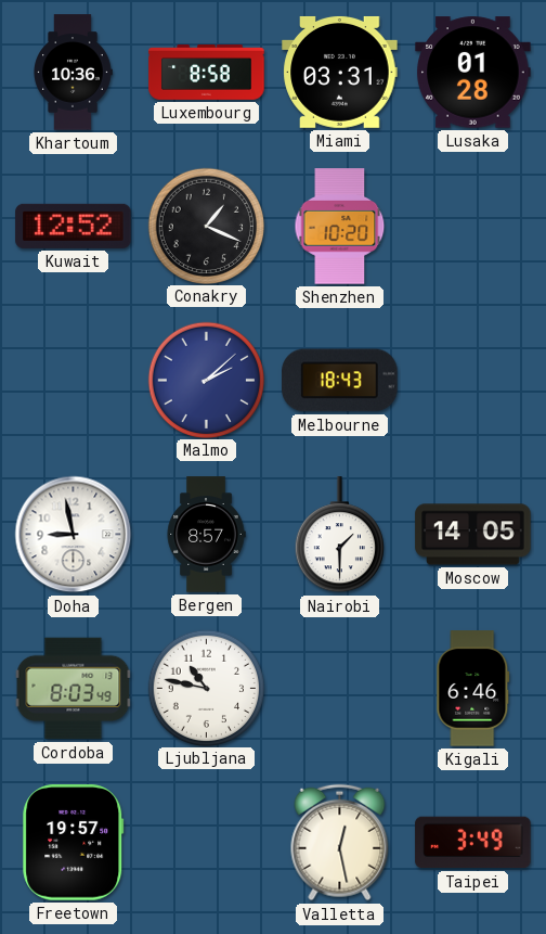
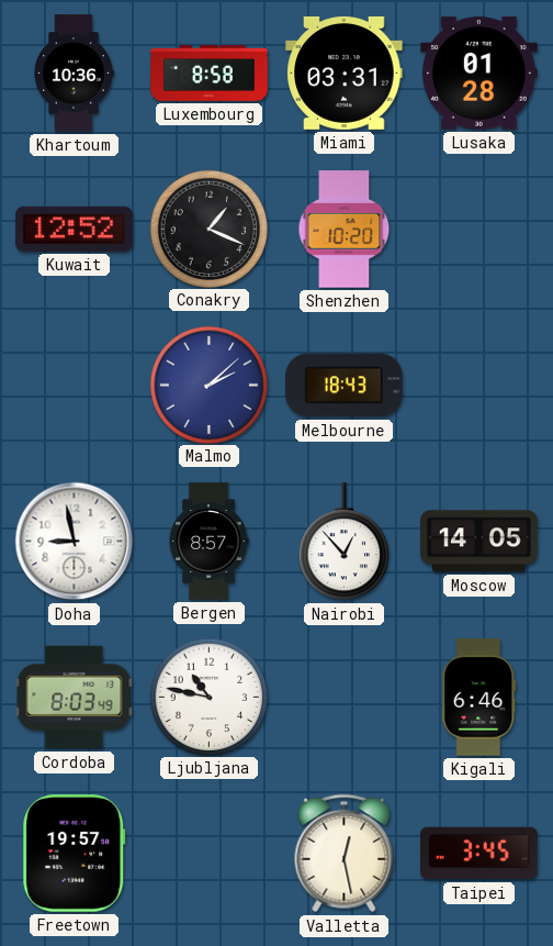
Nairobi: 1:30 -> 12:53 (343, 542)
Taipei: 3:49 -> 3:45 (479, 854)
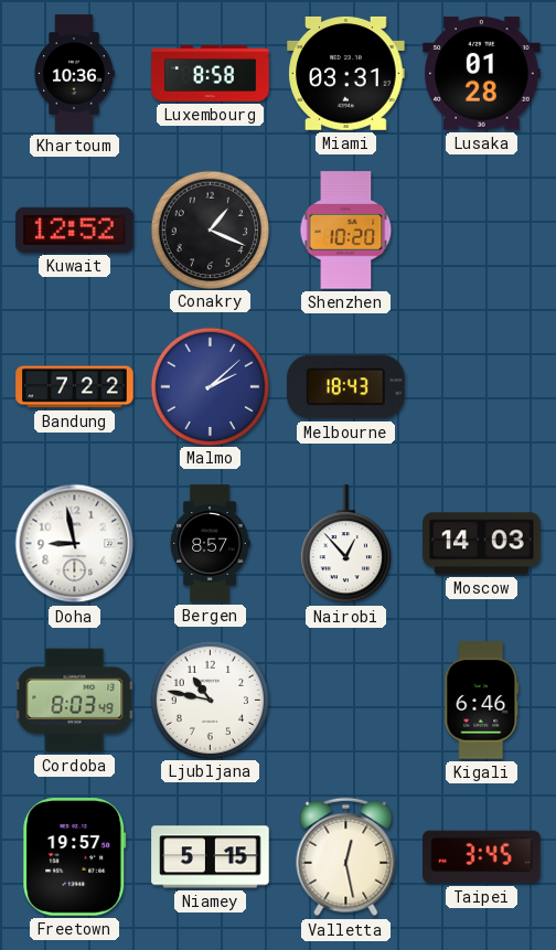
Bandung: none -> 7:22 (75, 387)
Moscow: 14:05 -> 14:03 (482, 544)
Niamey: none -> 5:15 (211, 857)
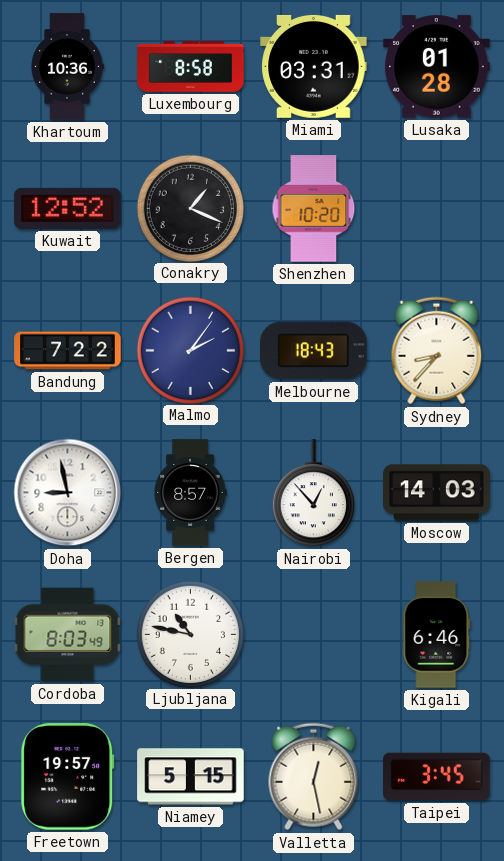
Malmo: 2:08 -> 2:06 (190, 350)
Sydney: none -> 8:37 (437, 351)
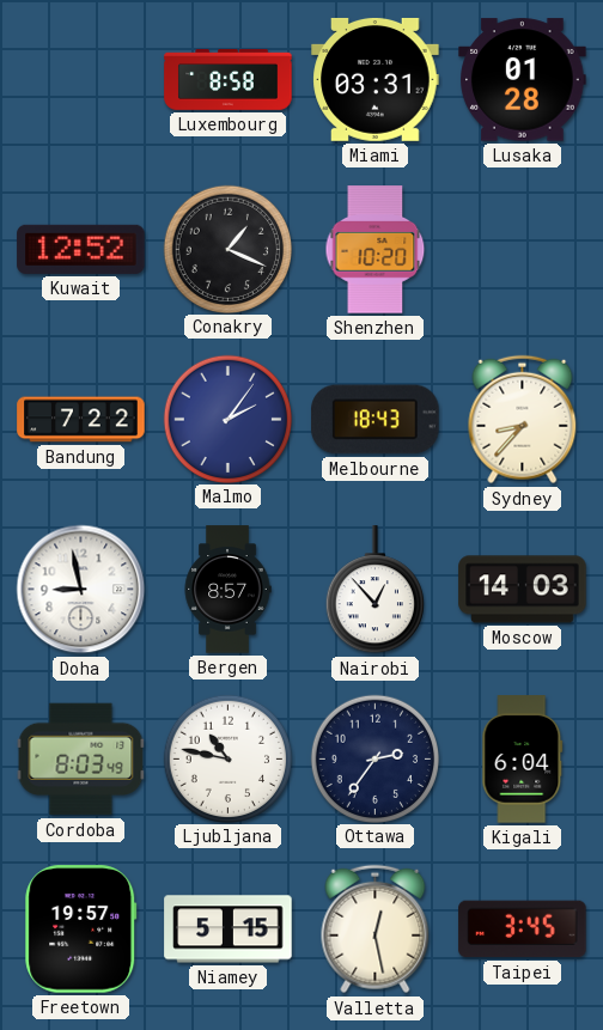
Khartoum: 10:36 -> none (67, 67)
Ottawa: none -> 2:36 (374, 758)
Kigali: 6:46 -> 6:04 (523, 760)
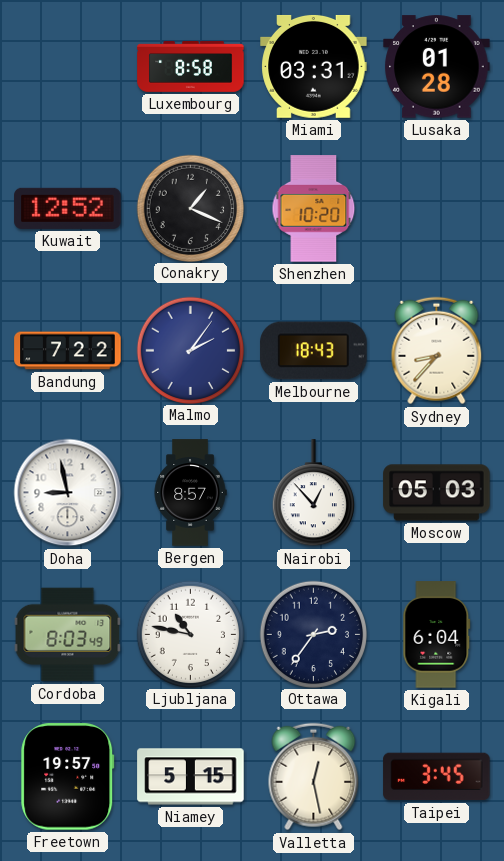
Moscow: 14:03 -> 05:03 (437, 493)
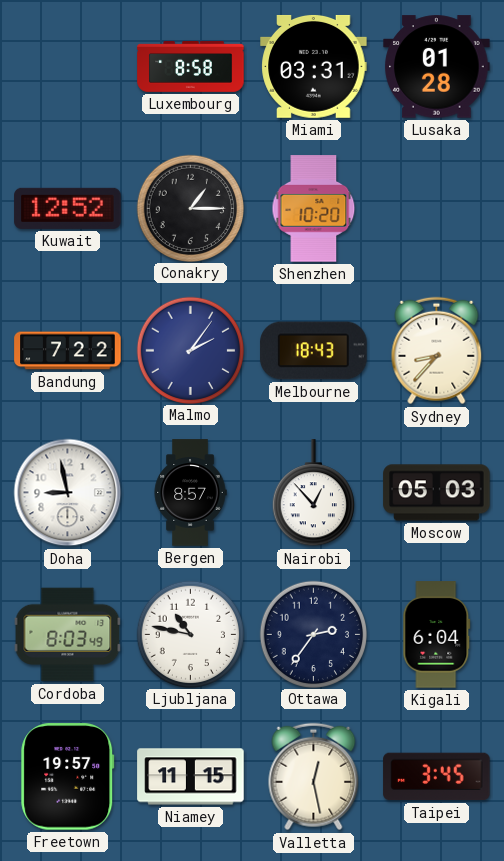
Conakry: 1:19 -> 1:15 (190, 208)
Niamey: 5:15 -> 11:15 (191, 777)
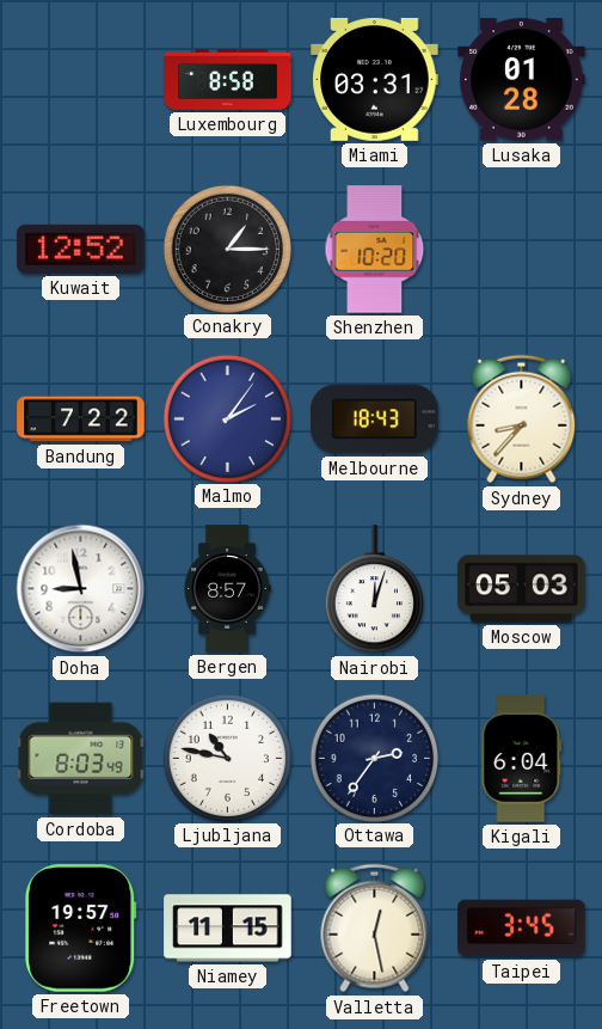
Nairobi: 12:53 -> 12:03 (374, 589)
